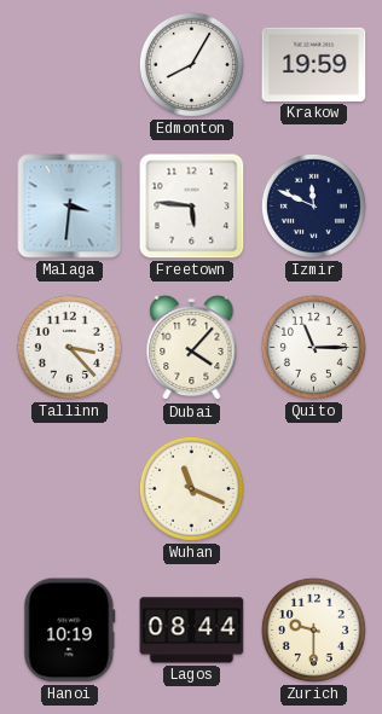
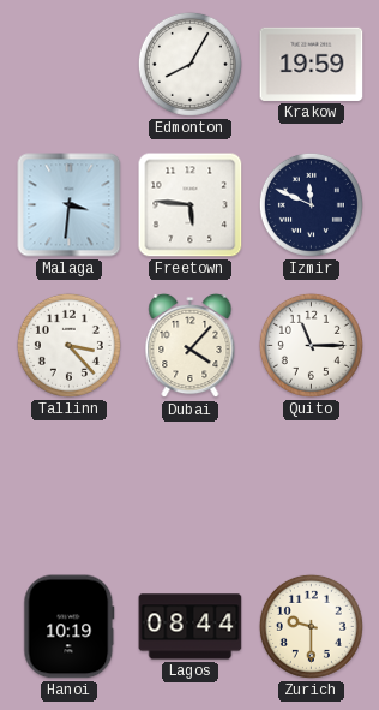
Wuhan: 11:19 -> none (191, 488)
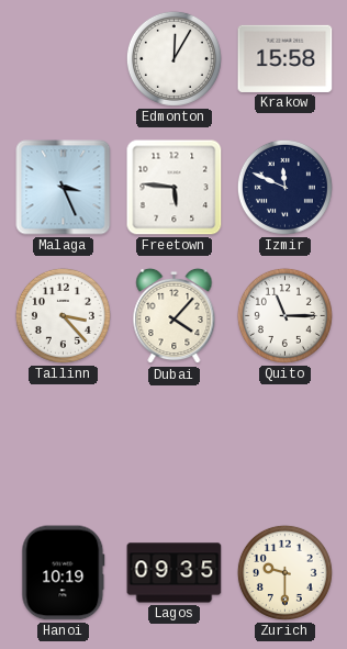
Edmonton: 8:05 -> 12:05 (173, 58)
Krakow: 19:59 -> 15:58 (286, 58)
Malaga: 3:31 -> 3:26 (64, 188)
Lagos: 08:44 -> 09:35 (175, 573)
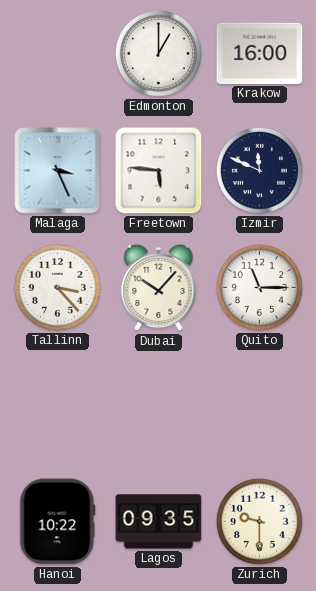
Edmonton: 12:05 -> 1:00 (158, 53)
Krakow: 15:58 -> 16:00 (260, 53)
Dubai: 4:07 -> 10:07 (159, 288)
Hanoi: 10:19 -> 10:22 (58, 522)
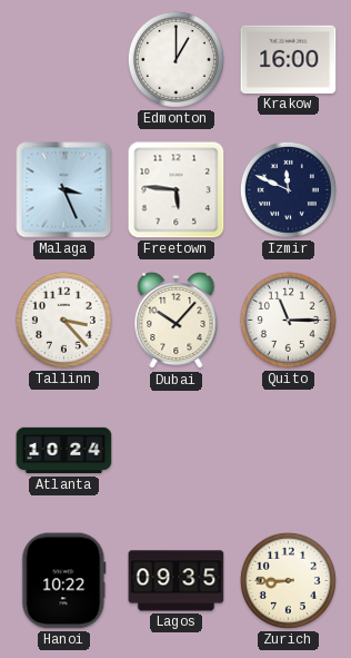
Atlanta: none -> 10:24 (64, 451)
Zurich: 9:30 -> 8:45 (288, 580)
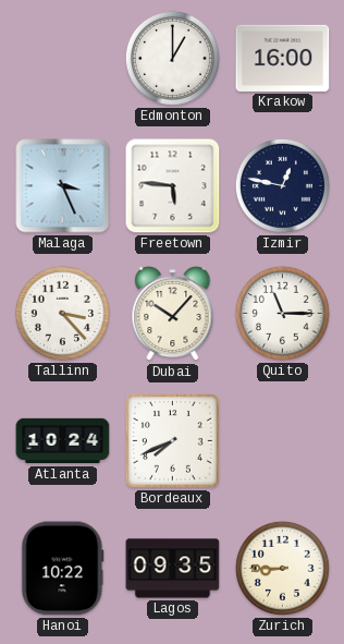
Izmir: 11:49 -> 12:47 (282, 185)
Bordeaux: none -> 7:41 (172, 440)
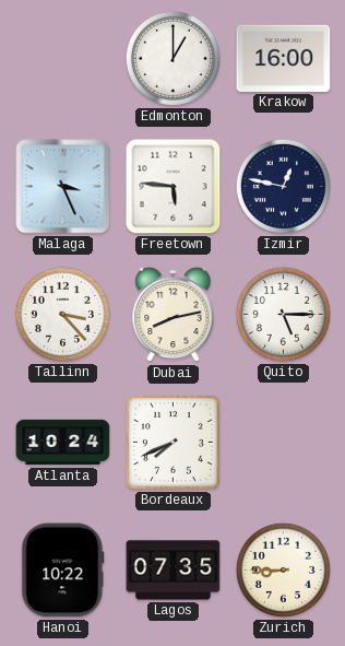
Dubai: 10:07 -> 8:13 (174, 315)
Quito: 11:15 -> 5:15 (283, 314)
Lagos: 09:35 -> 07:35 (174, 571)
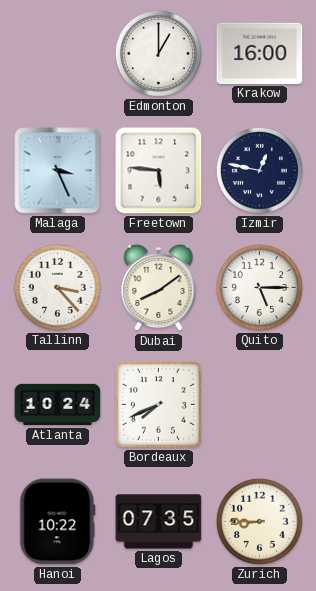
Dubai: 8:13 -> 8:09 (159, 288)
